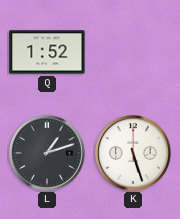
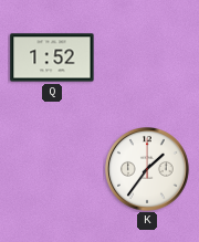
L: 1:12 -> none (48, 154)
K: 5:27 -> 1:36 (148, 170)
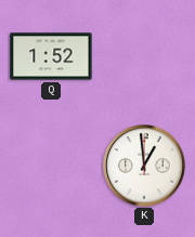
K: 1:36 -> 12:59 (145, 167)
